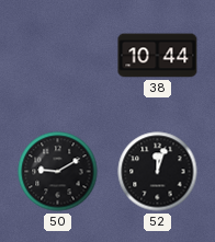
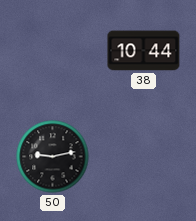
50: 9:10 -> 9:13 (53, 157)
52: 12:03 -> none (158, 172)
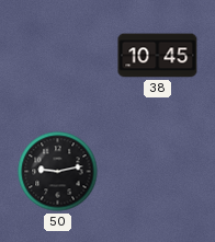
38: 10:44 -> 10:45 (158, 56)
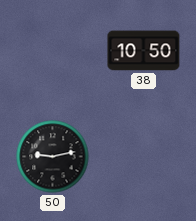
38: 10:45 -> 10:50 (144, 51)
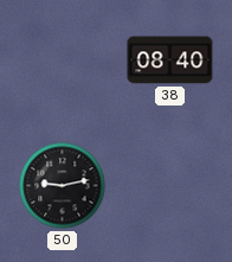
38: 10:50 -> 08:40 (170, 60)
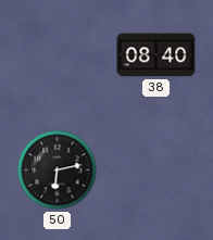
50: 9:13 -> 6:13 (58, 170)
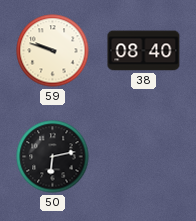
59: none -> 9:48 (53, 51)
